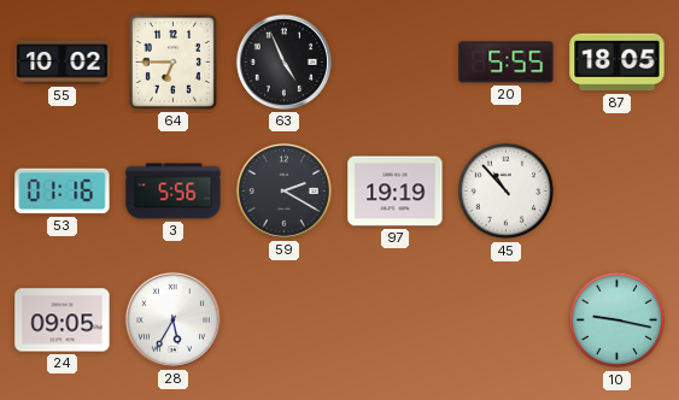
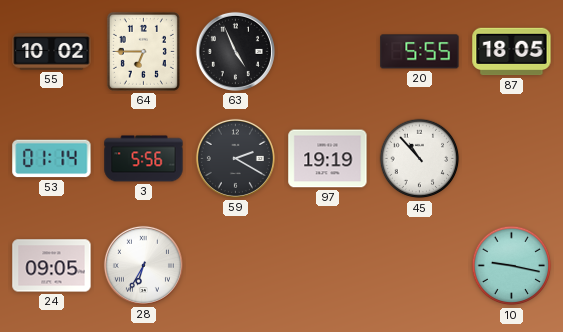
53: 01:16 -> 01:14 (52, 159)
28: 5:35 -> 6:35 (143, 265)
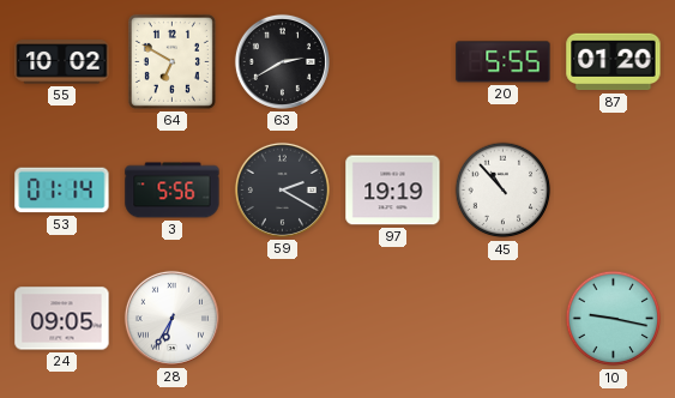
64: 6:45 -> 6:50 (171, 61)
63: 4:56 -> 2:40 (282, 61)
87: 18:05 -> 01:20 (614, 62)
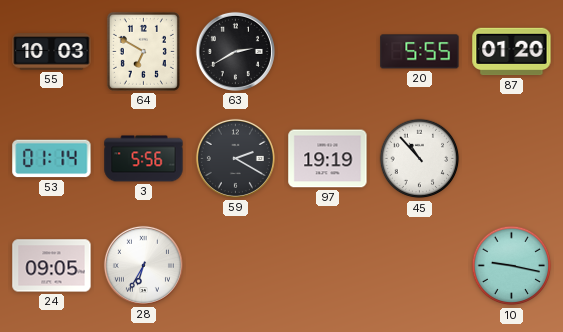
55: 10:02 -> 10:03 (52, 52)
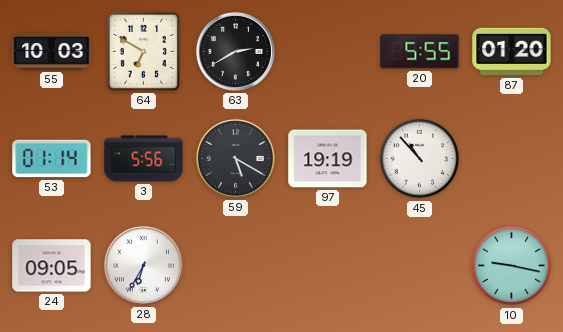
59: 2:20 -> 5:20 (235, 158)
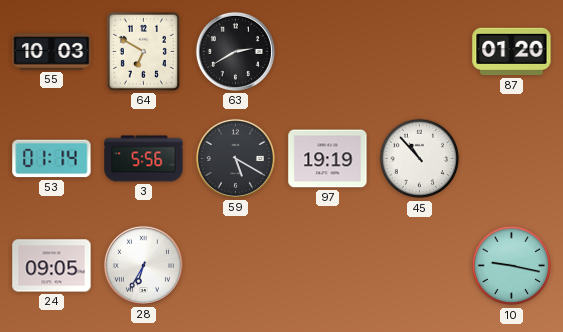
20: 5:55 -> none (420, 52)
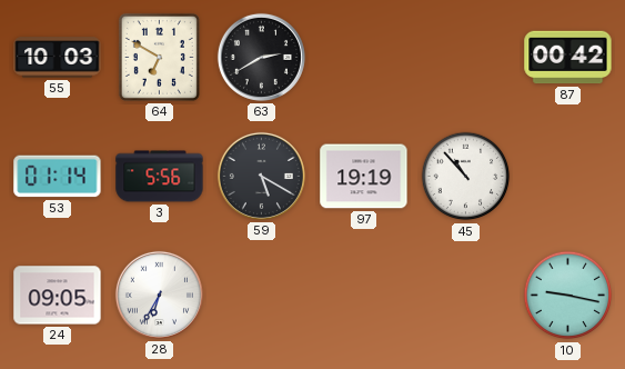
87: 01:20 -> 00:42 (568, 58)
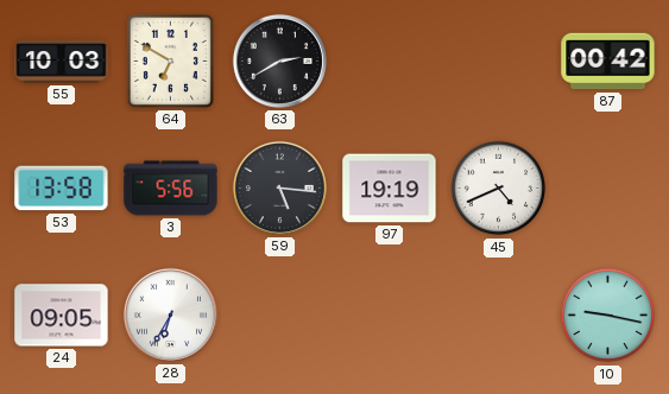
53: 01:14 -> 13:58 (62, 189)
59: 5:20 -> 5:16 (279, 188)
45: 10:53 -> 4:41 (499, 189)
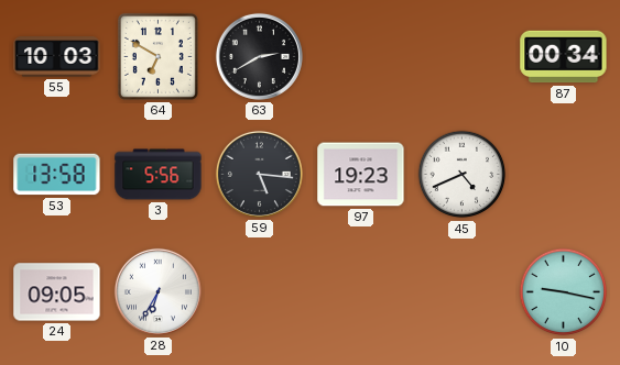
87: 00:42 -> 00:34 (564, 57)
97: 19:19 -> 19:23 (361, 175)
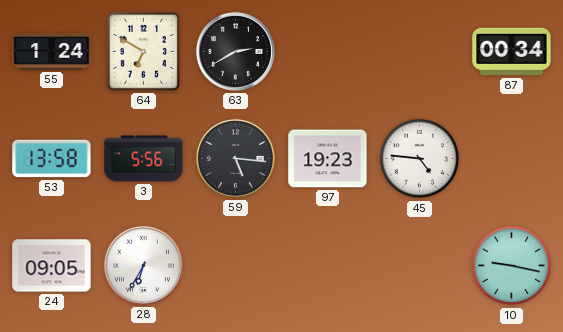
55: 10:03 -> 1:24 (52, 52)
45: 4:41 -> 4:46 (420, 159)
